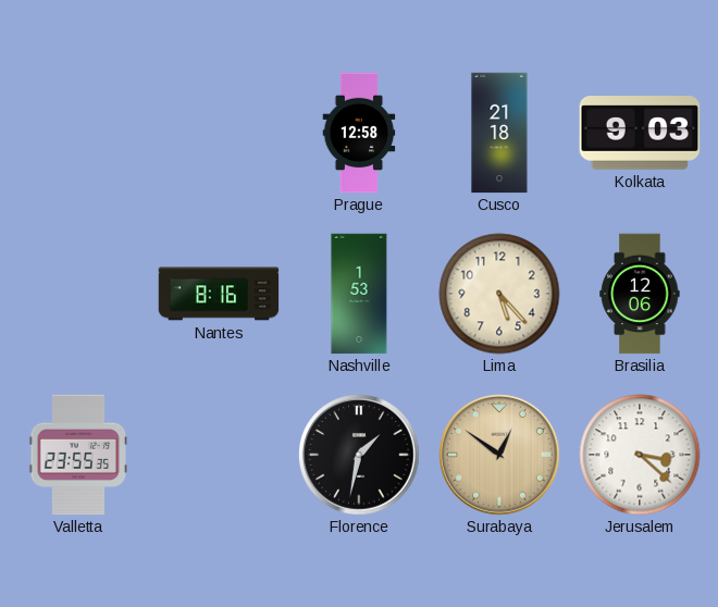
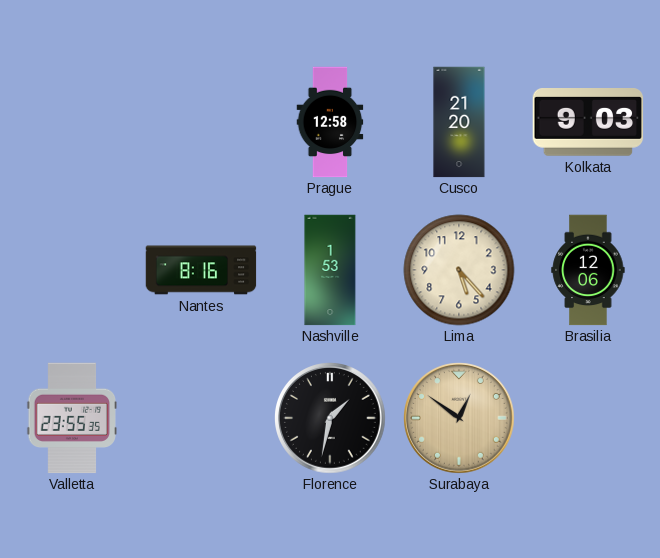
Cusco: 21:18 -> 21:20 (459, 122)
Jerusalem: 3:22 -> none (640, 455)
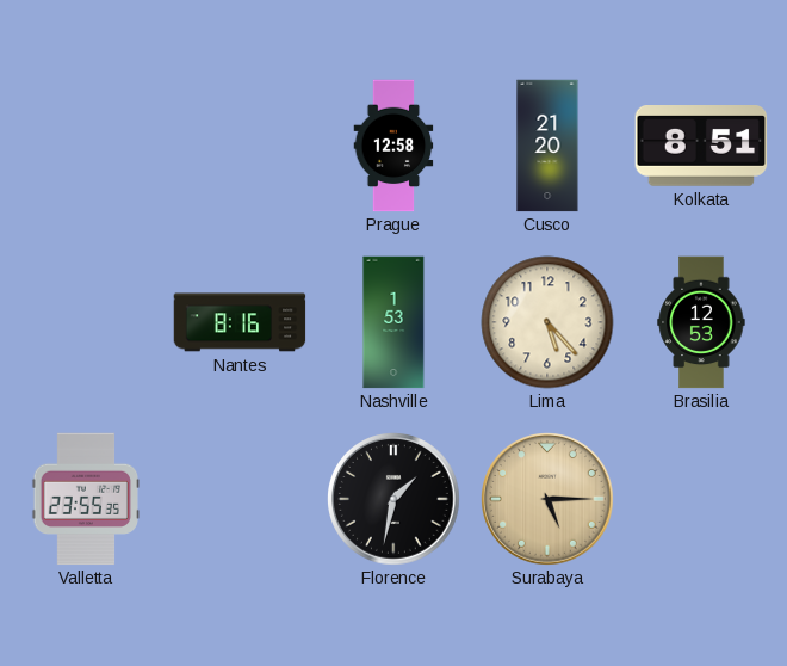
Kolkata: 9:03 -> 8:51 (701, 147)
Brasilia: 12:06 -> 12:53 (701, 322)
Surabaya: 12:51 -> 5:15 (547, 499)
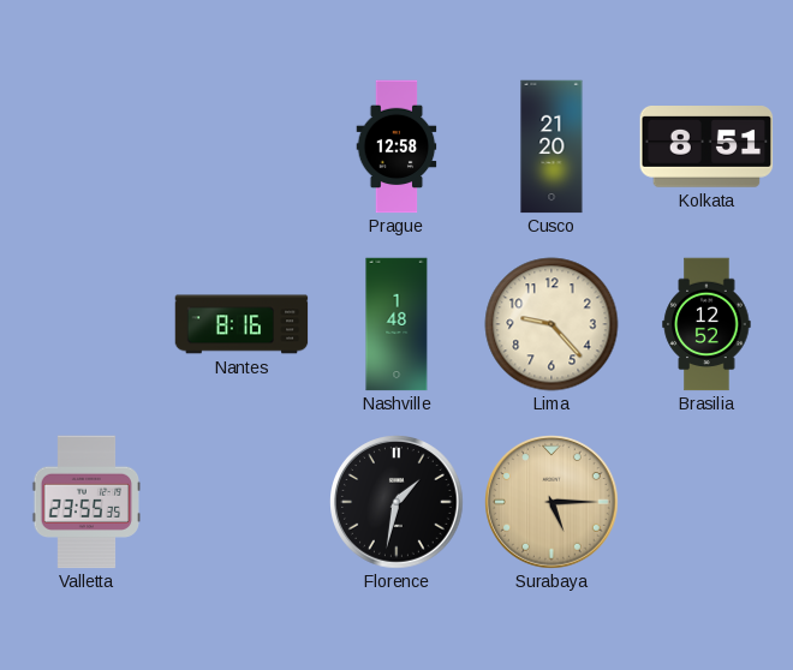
Nashville: 1:53 -> 1:48 (396, 324)
Lima: 5:23 -> 9:23 (551, 324)
Brasilia: 12:53 -> 12:52 (706, 324)
